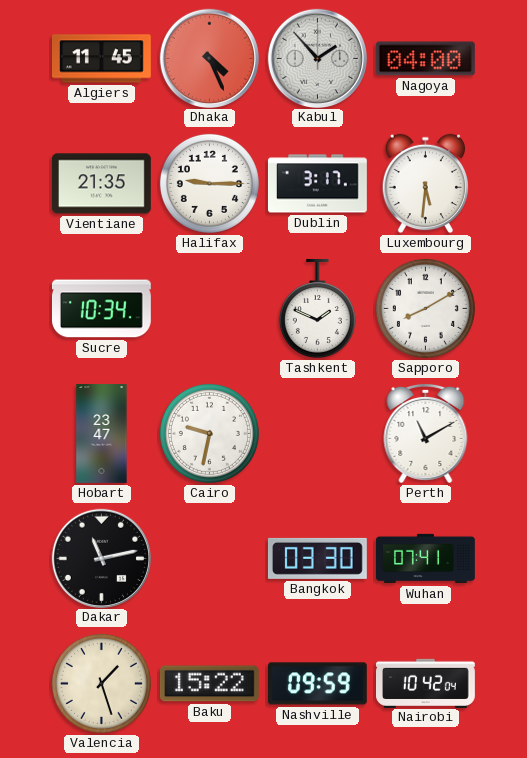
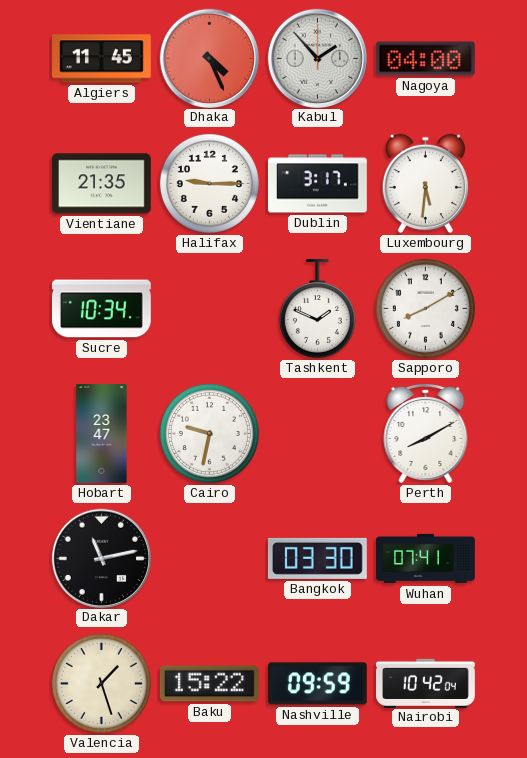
Perth: 11:10 -> 8:10 (426, 433)
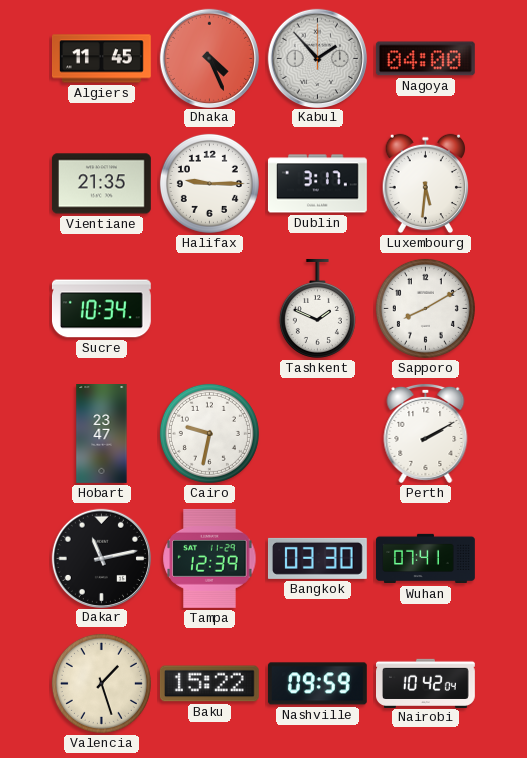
Perth: 8:10 -> 2:10 (426, 433)
Tampa: none -> 12:39 (210, 558)
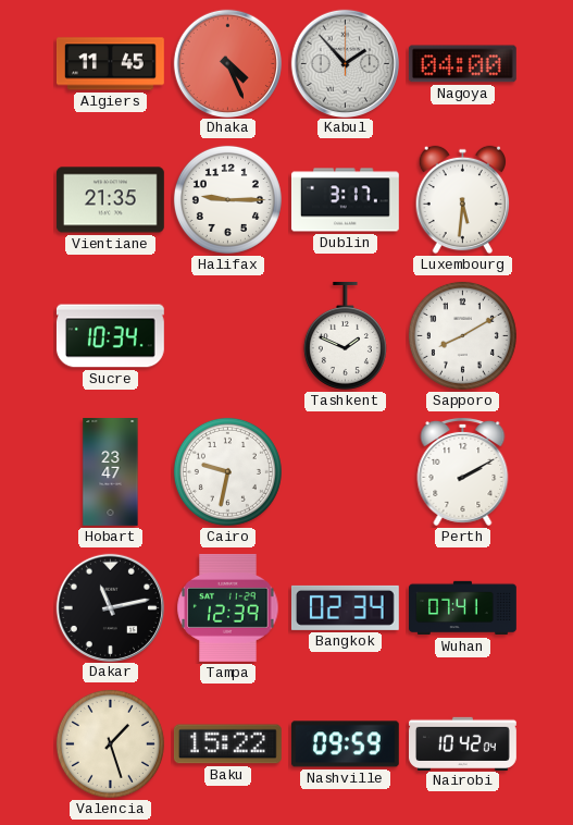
Bangkok: 03:30 -> 02:34 (345, 607)
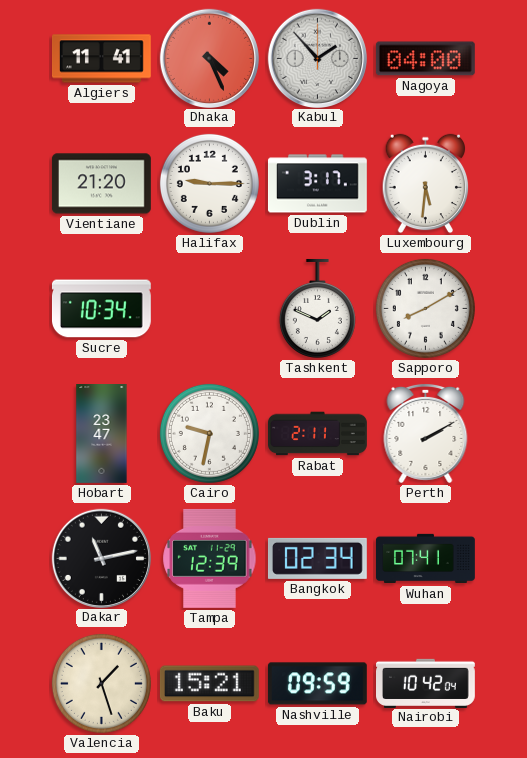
Algiers: 11:45 -> 11:41 (102, 59)
Vientiane: 21:35 -> 21:20 (101, 184)
Rabat: none -> 2:11 (318, 434)
Baku: 15:22 -> 15:21 (209, 684)
